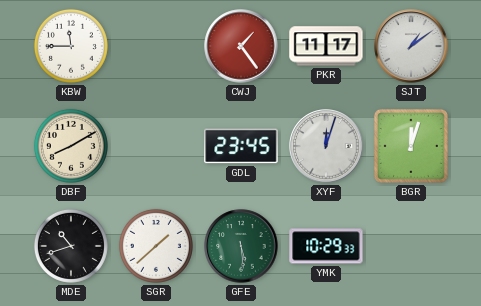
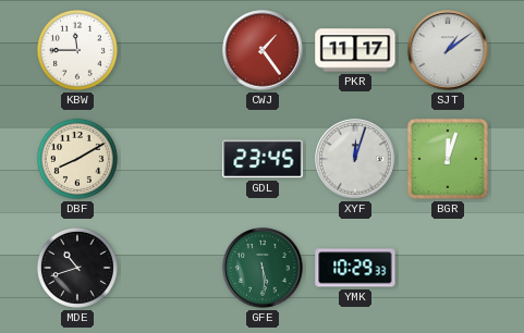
SGR: 1:38 -> none (156, 246)
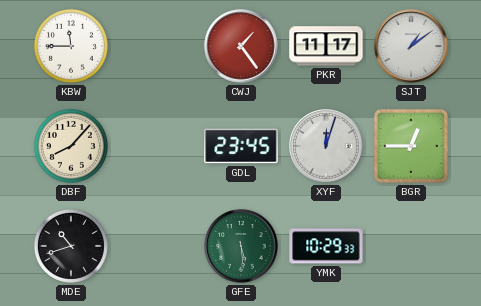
DBF: 8:10 -> 8:07 (71, 146)
BGR: 12:03 -> 12:45 (411, 146)
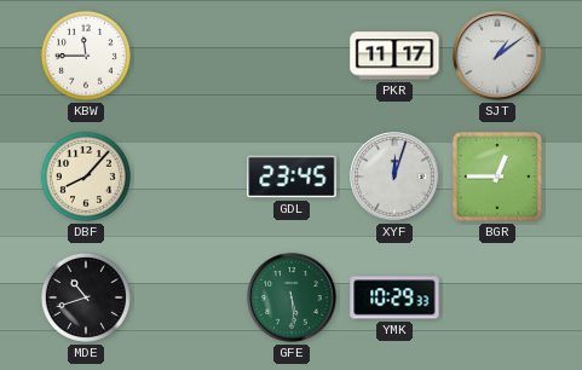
CWJ: 1:24 -> none (241, 46)
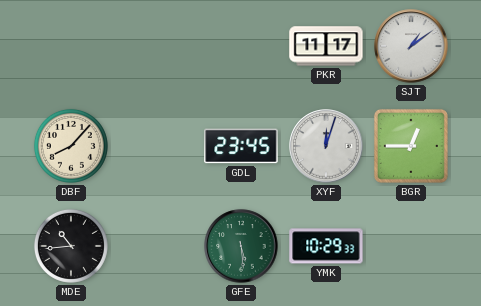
KBW: 11:45 -> none (86, 56)
MDE: 10:42 -> 10:44 (71, 246)
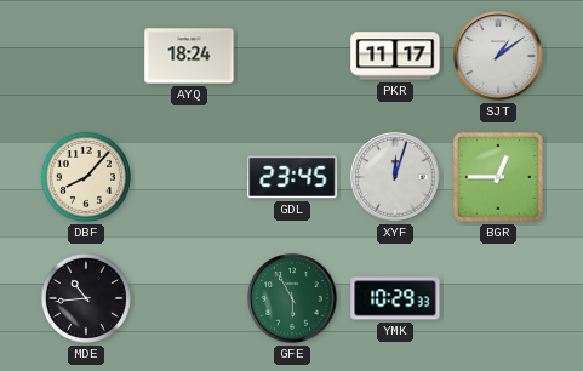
AYQ: none -> 18:24 (189, 56)
GFE: 5:29 -> 5:55 (292, 298)
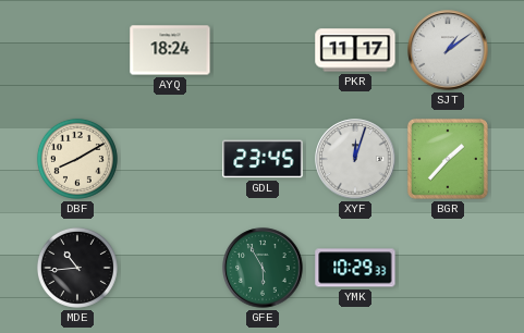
DBF: 8:07 -> 8:10 (77, 159)
BGR: 12:45 -> 1:37 (448, 159)
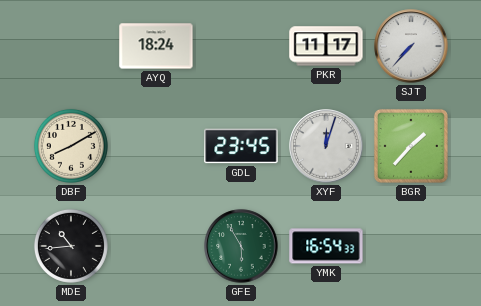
SJT: 1:09 -> 7:37 (411, 46)
YMK: 10:29 -> 16:54 (326, 246)
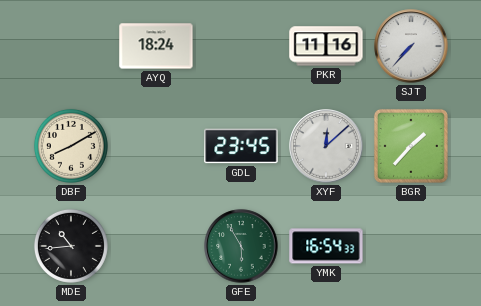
PKR: 11:17 -> 11:16 (326, 46)
XYF: 12:03 -> 12:08 (326, 146)
